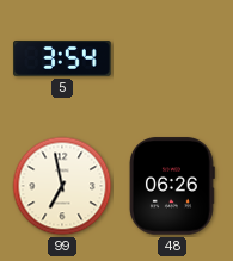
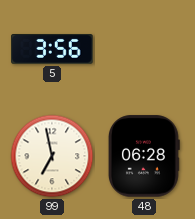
5: 3:54 -> 3:56 (52, 50)
48: 06:26 -> 06:28 (144, 156)
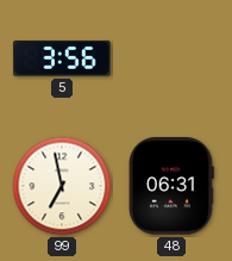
48: 06:28 -> 06:31 (171, 186)
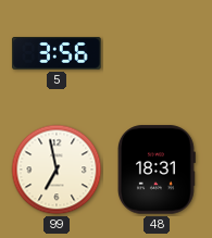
48: 06:31 -> 18:31 (157, 170)
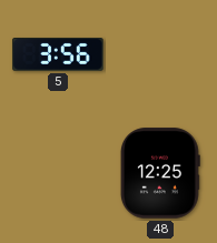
99: 6:58 -> none (57, 170)
48: 18:31 -> 12:25 (160, 173)
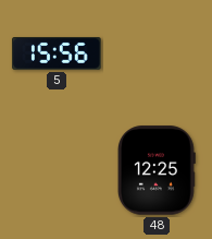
5: 3:56 -> 15:56 (57, 55)
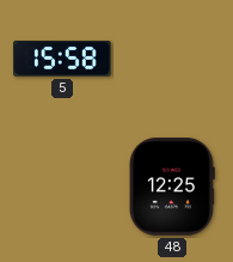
5: 15:56 -> 15:58 (62, 60)
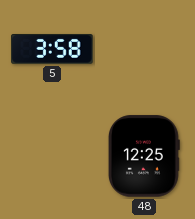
5: 15:58 -> 3:58 (52, 50)
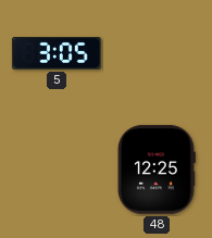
5: 3:58 -> 3:05 (57, 54)
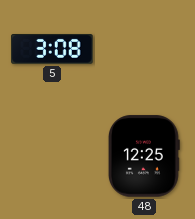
5: 3:05 -> 3:08 (52, 50)
